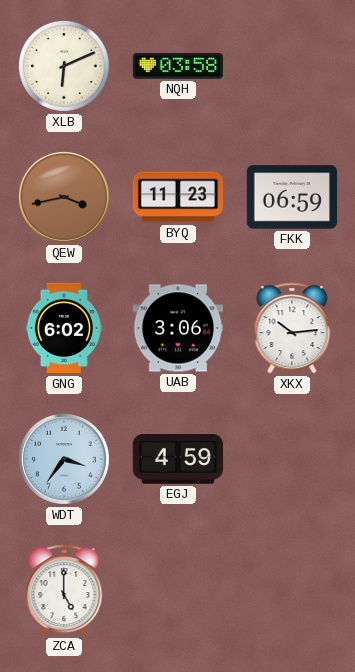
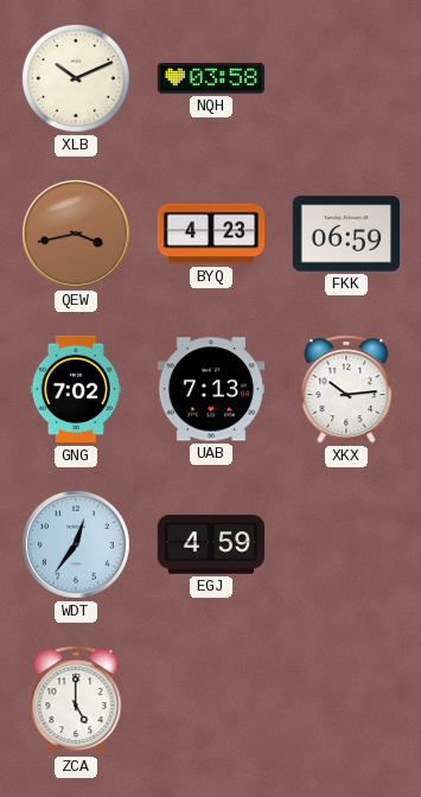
XLB: 6:11 -> 10:11 (76, 78)
BYQ: 11:23 -> 4:23 (211, 234)
GNG: 6:02 -> 7:02 (75, 389)
UAB: 3:06 -> 7:13 (211, 389)
WDT: 3:36 -> 12:36 (76, 544)
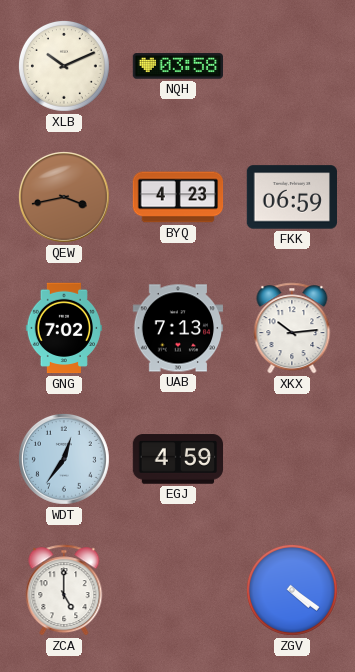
ZGV: none -> 4:21 (292, 590)
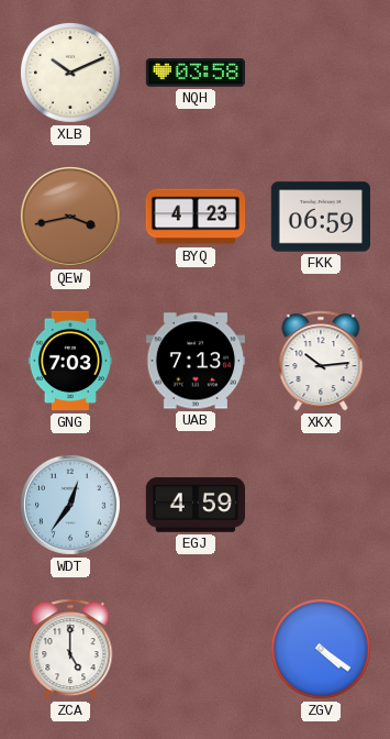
GNG: 7:02 -> 7:03 (69, 361)
